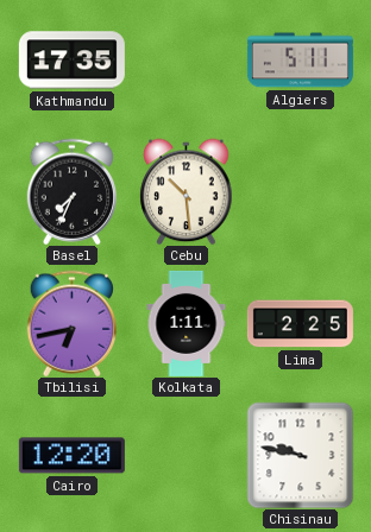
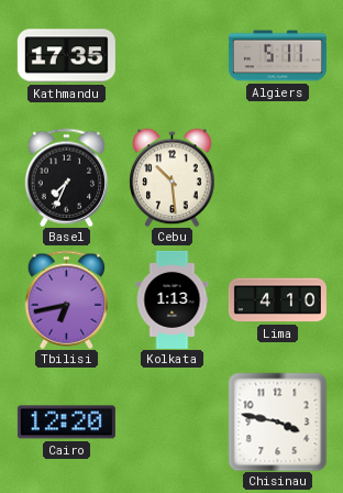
Kolkata: 1:11 -> 1:13 (173, 299)
Lima: 2:25 -> 4:10 (277, 300)
Chisinau: 9:47 -> 3:47 (277, 421)
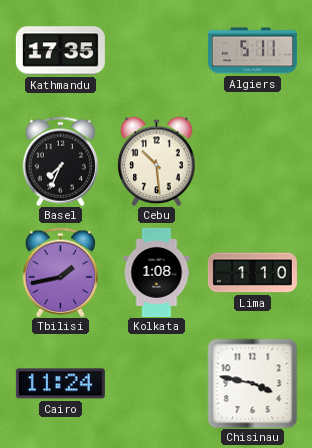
Tbilisi: 6:43 -> 1:43 (60, 272)
Kolkata: 1:13 -> 1:08 (157, 272)
Lima: 4:10 -> 1:10 (252, 273)
Cairo: 12:20 -> 11:24 (60, 384)
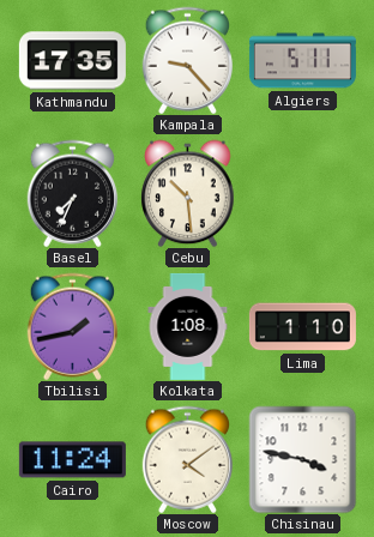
Kampala: none -> 9:23 (187, 60)
Moscow: none -> 4:09 (187, 459)
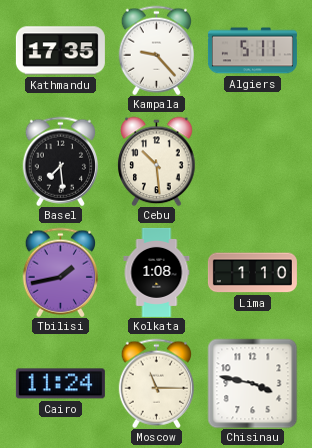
Basel: 7:34 -> 7:29 (60, 161)
Moscow: 4:09 -> 11:15 (156, 383)
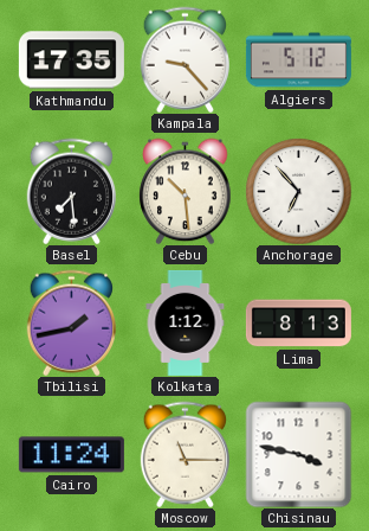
Algiers: 5:11 -> 5:12 (298, 60)
Anchorage: none -> 6:53 (298, 191)
Kolkata: 1:08 -> 1:12 (186, 322)
Lima: 1:10 -> 8:13 (298, 324)
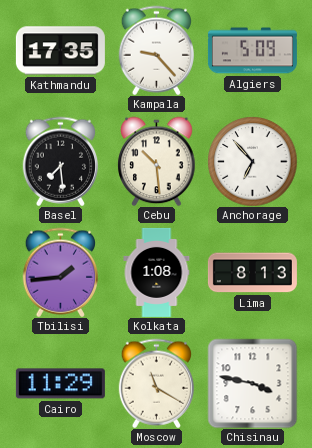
Algiers: 5:12 -> 5:09 (252, 51)
Tbilisi: 1:43 -> 1:44 (60, 272)
Kolkata: 1:12 -> 1:08 (157, 272)
Cairo: 11:24 -> 11:29 (60, 384)
Moscow: 11:15 -> 11:20 (156, 383)
